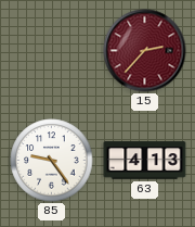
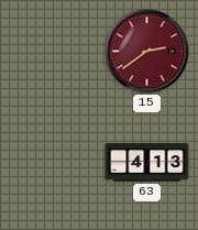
15: 2:37 -> 2:39 (147, 52)
85: 9:24 -> none (52, 161)
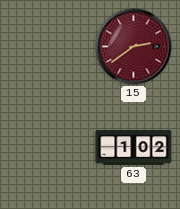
63: 4:13 -> 1:02 (134, 148)
